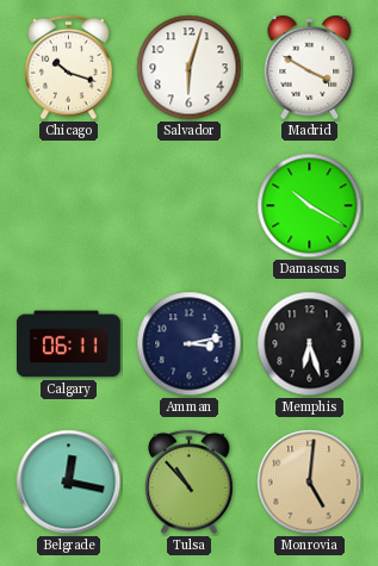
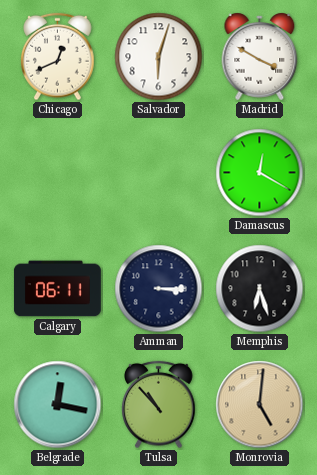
Chicago: 10:18 -> 12:41 (58, 57)
Damascus: 10:20 -> 12:20 (260, 173)
Amman: 3:13 -> 3:15 (159, 289)
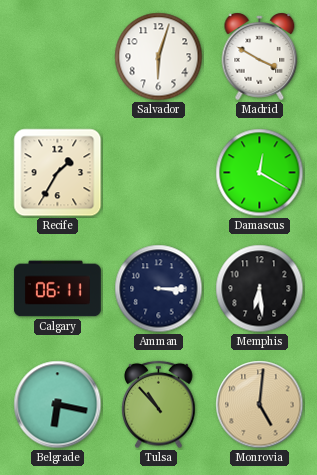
Chicago: 12:41 -> none (58, 57)
Recife: none -> 1:35 (58, 173)
Memphis: 6:27 -> 6:29 (260, 289)
Belgrade: 12:17 -> 6:17 (58, 405)
